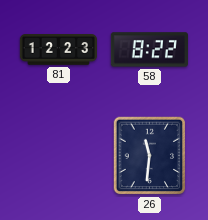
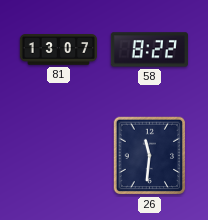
81: 12:23 -> 13:07 (58, 50)
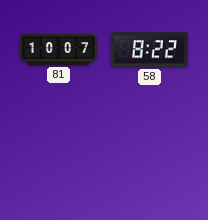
81: 13:07 -> 10:07 (58, 50)
26: 11:31 -> none (150, 156)
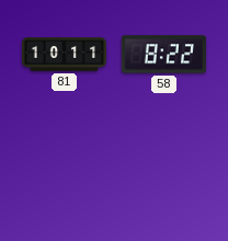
81: 10:07 -> 10:11 (64, 55)
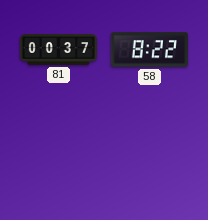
81: 10:11 -> 00:37 (58, 50)
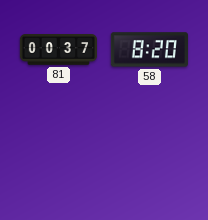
58: 8:22 -> 8:20 (149, 50)
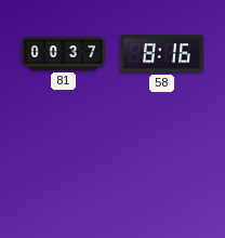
58: 8:20 -> 8:16 (161, 54)
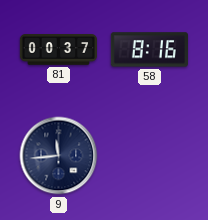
9: none -> 11:44 (59, 156)
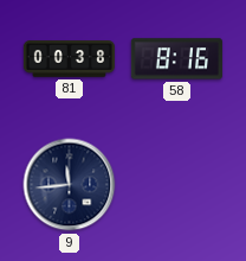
81: 00:37 -> 00:38 (69, 59)
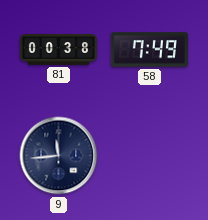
58: 8:16 -> 7:49 (149, 50)
